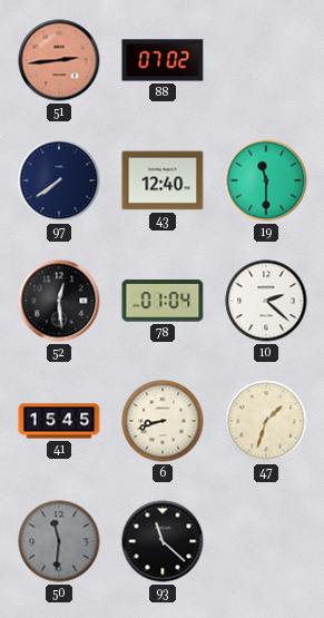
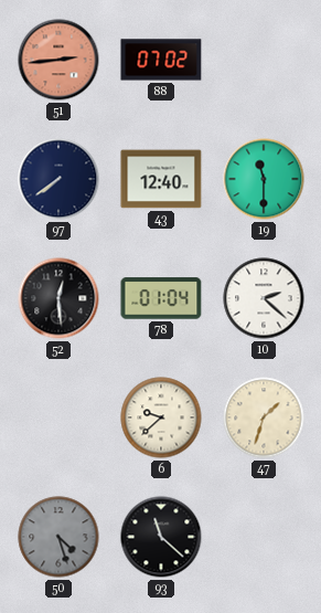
41: 15:45 -> none (59, 421)
6: 8:42 -> 9:38 (161, 418)
50: 11:31 -> 4:27 (58, 537)
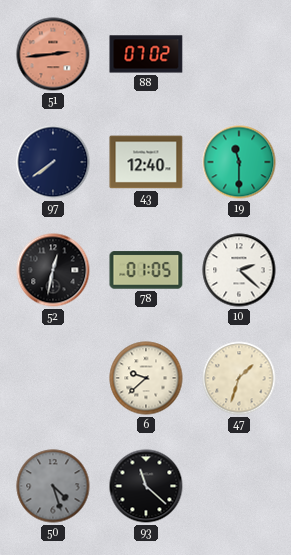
52: 12:29 -> 12:32 (53, 270)
78: 01:04 -> 01:05 (146, 270)
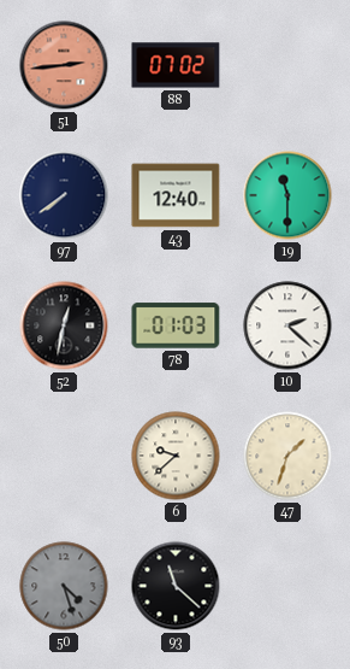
78: 01:05 -> 01:03 (176, 325)
